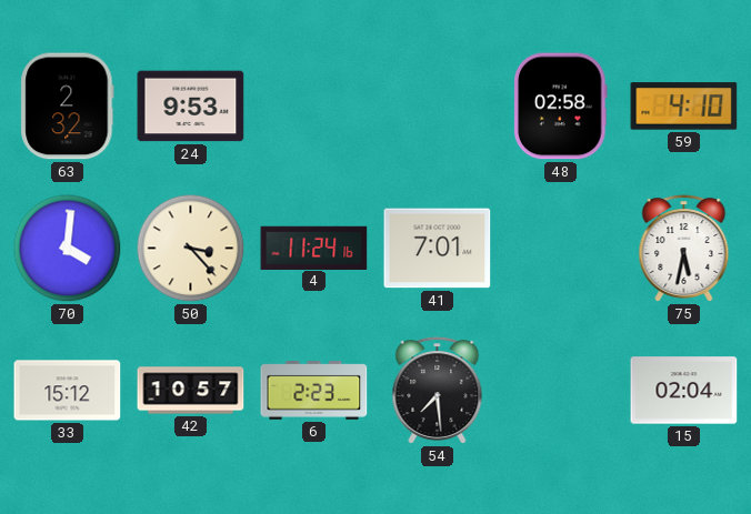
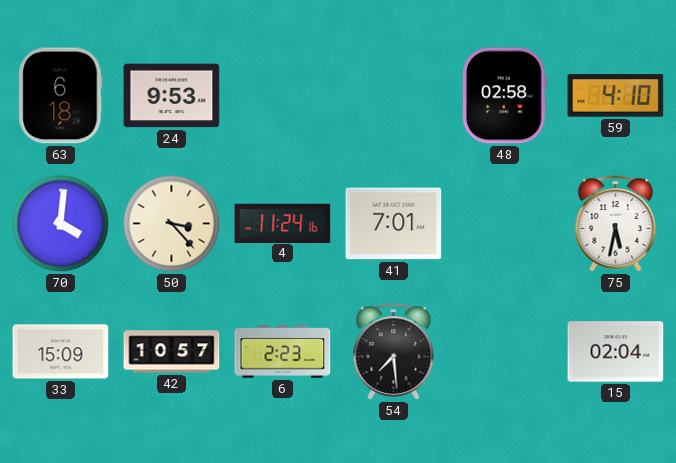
63: 2:32 -> 6:18 (61, 96)
33: 15:12 -> 15:09 (61, 352)
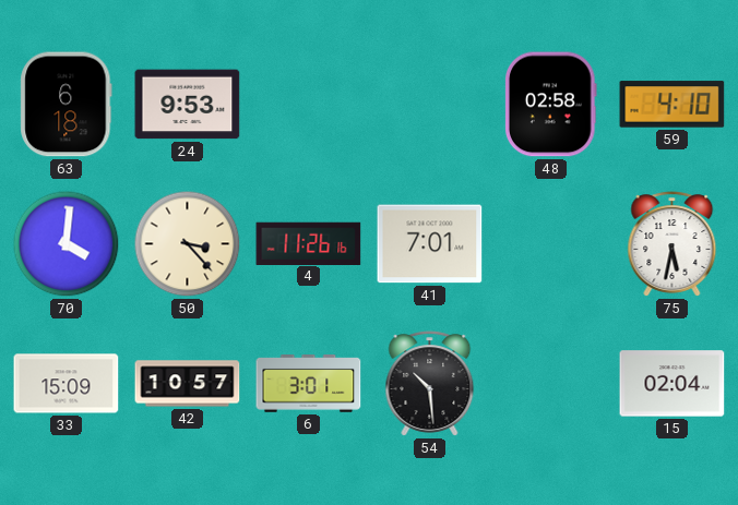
4: 11:24 -> 11:26 (309, 243)
6: 2:23 -> 3:01 (309, 384)
54: 7:29 -> 10:29 (430, 384)
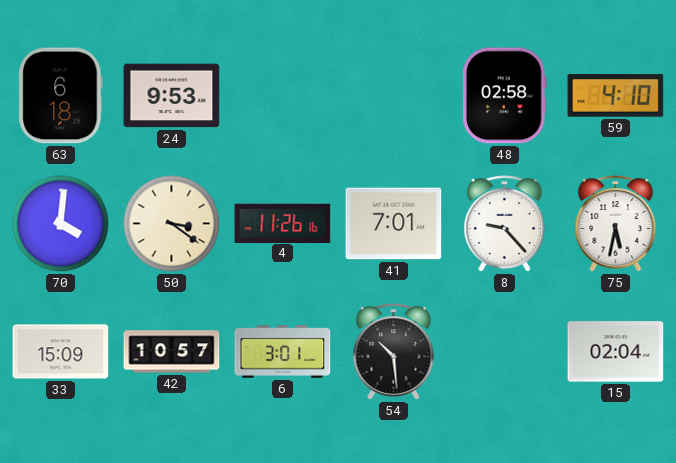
50: 3:23 -> 3:21 (172, 224)
8: none -> 9:23 (505, 224)
